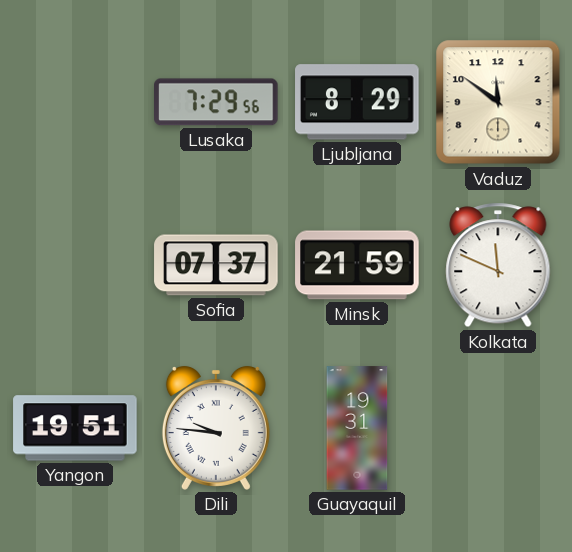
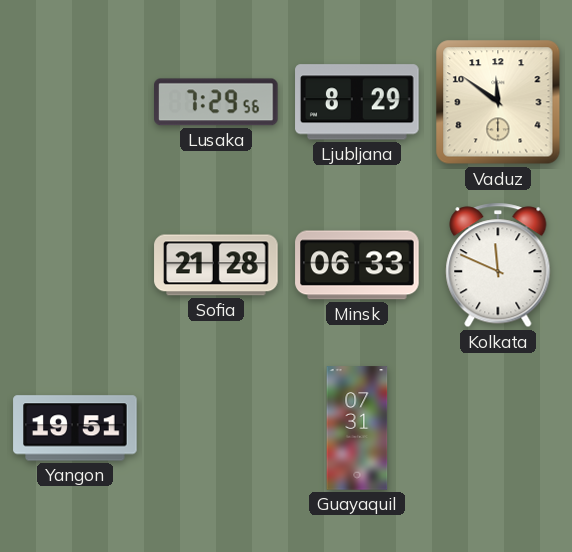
Sofia: 07:37 -> 21:28 (216, 265)
Minsk: 21:59 -> 06:33 (357, 265)
Dili: 9:46 -> none (216, 428)
Guayaquil: 19:31 -> 07:31 (357, 428)
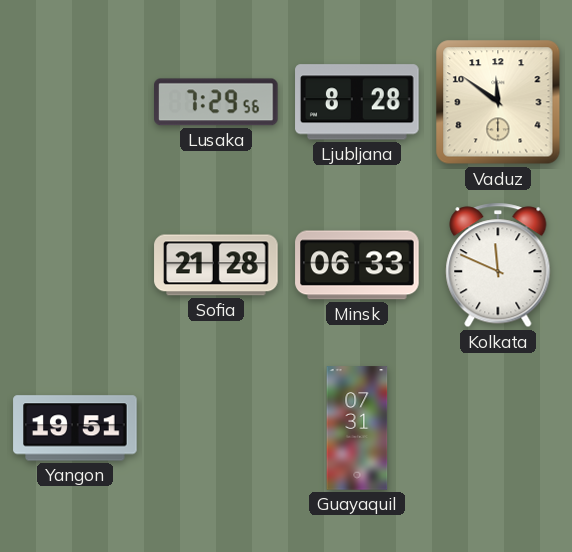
Ljubljana: 8:29 -> 8:28 (357, 102)
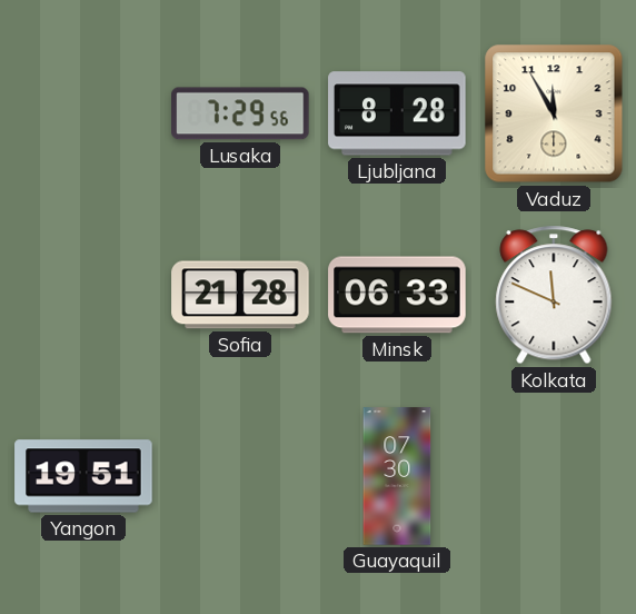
Vaduz: 11:51 -> 11:55 (554, 113)
Guayaquil: 07:31 -> 07:30 (397, 476)
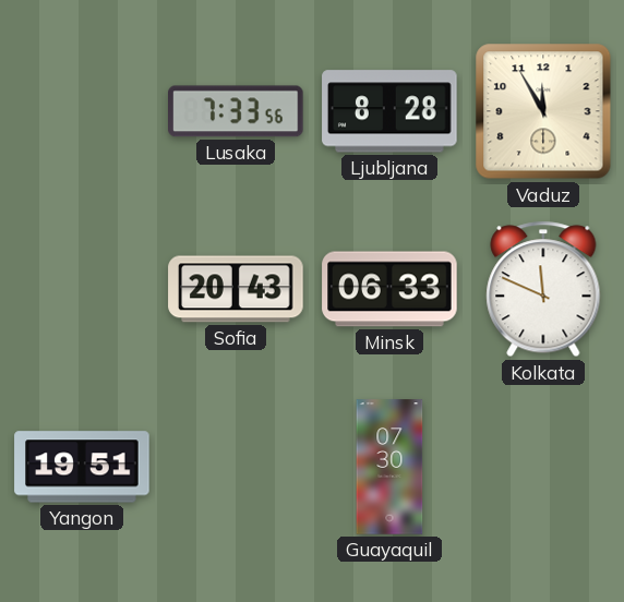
Lusaka: 7:29 -> 7:33 (237, 111)
Sofia: 21:28 -> 20:43 (236, 289)
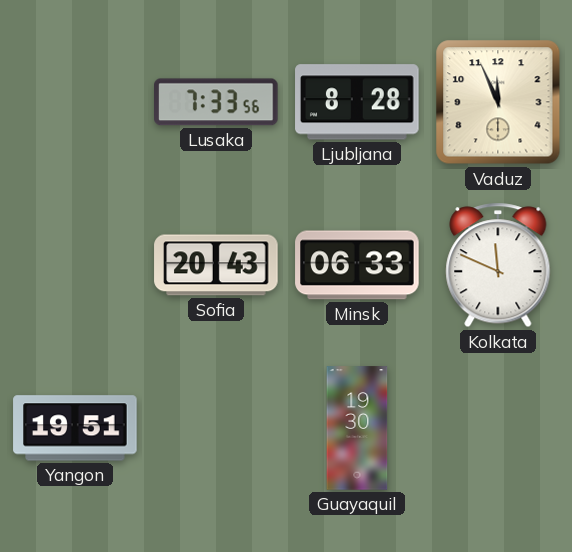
Vaduz: 11:55 -> 11:56 (498, 102)
Guayaquil: 07:30 -> 19:30 (357, 428)
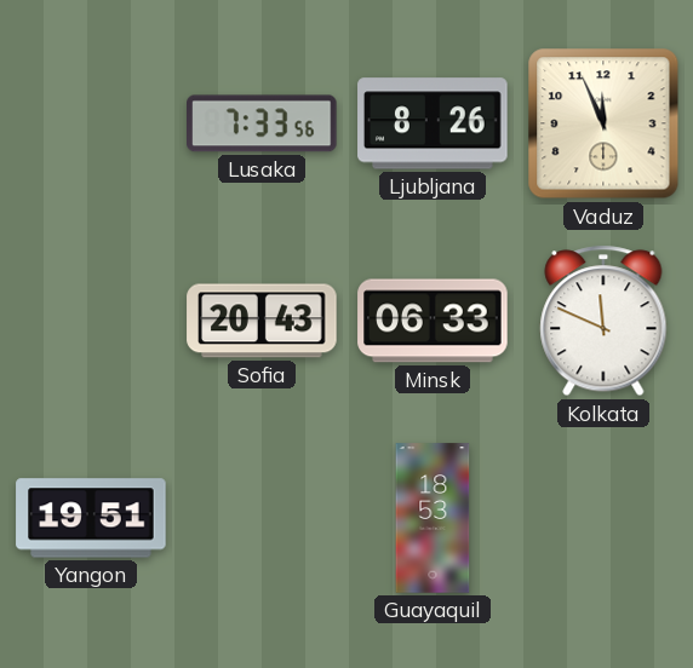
Ljubljana: 8:28 -> 8:26 (433, 123)
Guayaquil: 19:30 -> 18:53 (433, 518)
